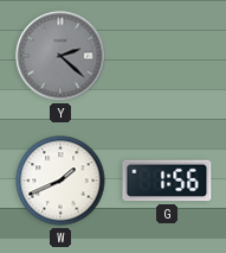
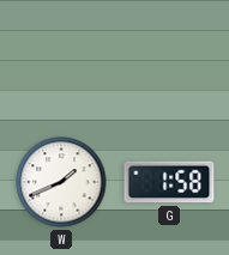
Y: 2:22 -> none (60, 56)
G: 1:56 -> 1:58 (169, 182)
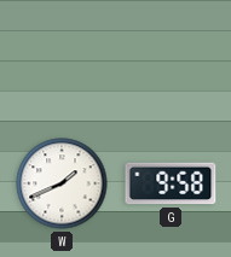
G: 1:58 -> 9:58 (171, 183)
